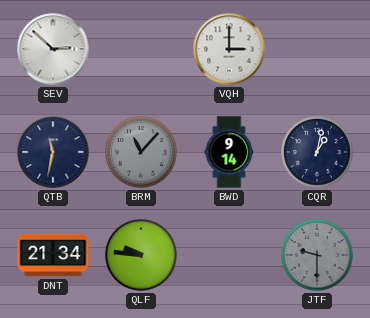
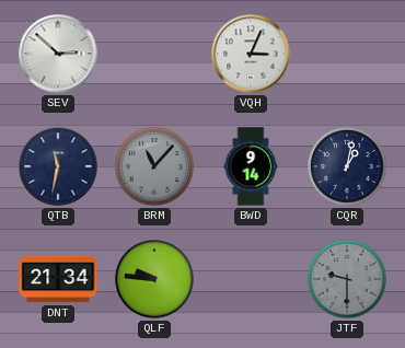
VQH: 3:00 -> 3:04 (251, 54)
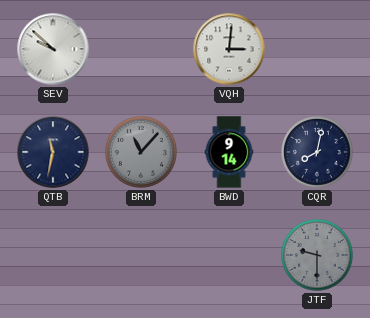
SEV: 2:52 -> 9:52 (53, 49)
VQH: 3:04 -> 3:01 (229, 49)
CQR: 1:02 -> 8:02 (317, 152)
DNT: 21:34 -> none (58, 279)
QLF: 9:46 -> none (154, 279)
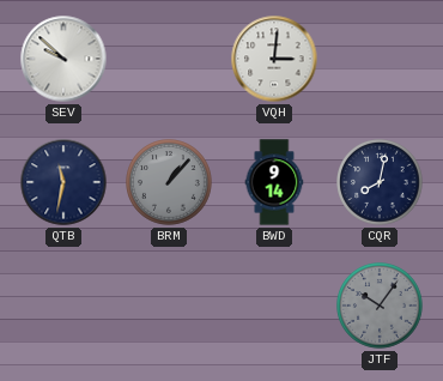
BRM: 11:07 -> 1:07 (169, 182)
JTF: 9:30 -> 10:06 (380, 306)
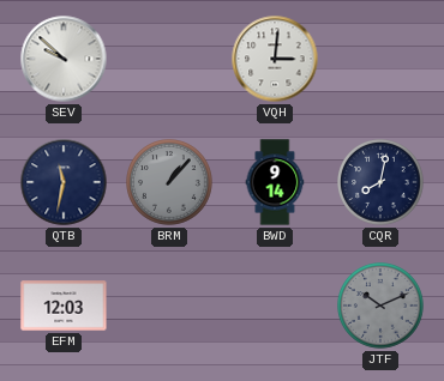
EFM: none -> 12:03 (64, 306)
JTF: 10:06 -> 10:11 (380, 306)
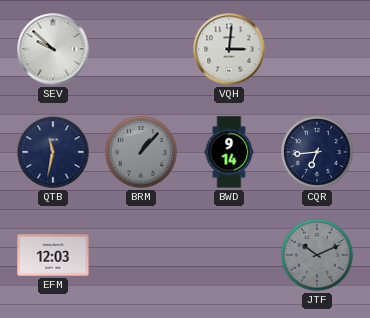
CQR: 8:02 -> 6:44 (317, 152)
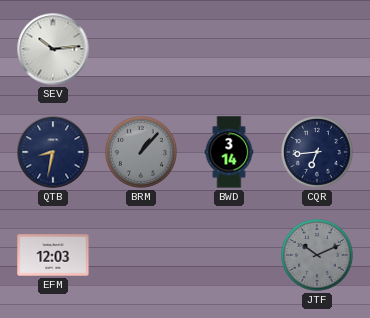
SEV: 9:52 -> 10:14 (53, 49)
VQH: 3:01 -> none (229, 49)
QTB: 11:32 -> 8:32 (53, 152)
BWD: 9:14 -> 3:14 (229, 152)
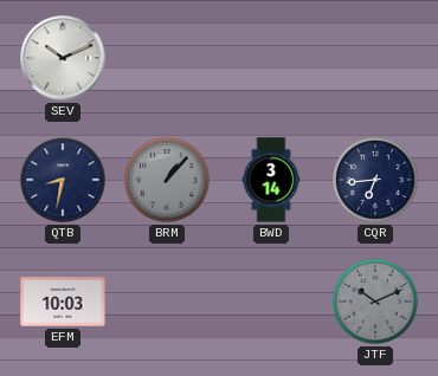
SEV: 10:14 -> 10:11 (63, 58)
EFM: 12:03 -> 10:03 (63, 302)
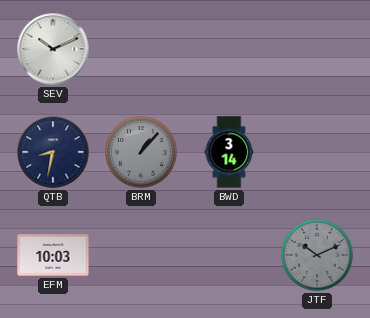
CQR: 6:44 -> none (375, 180)
